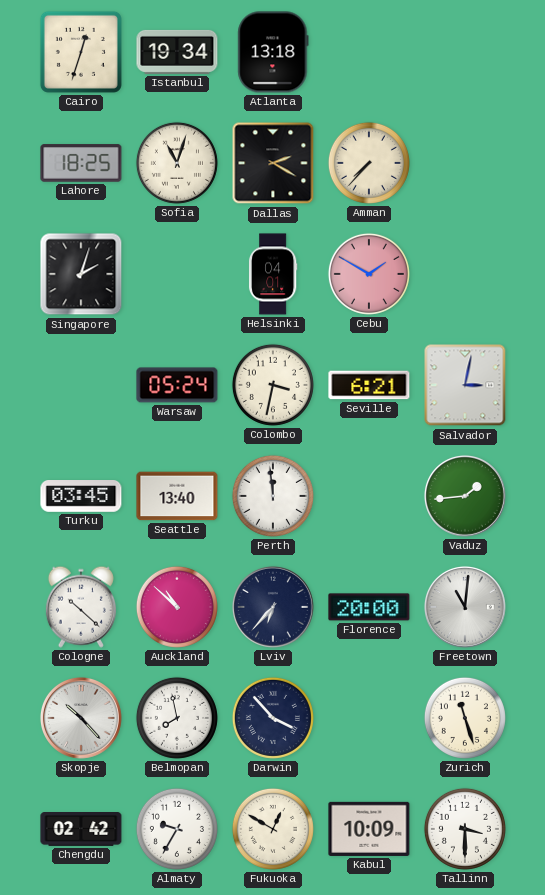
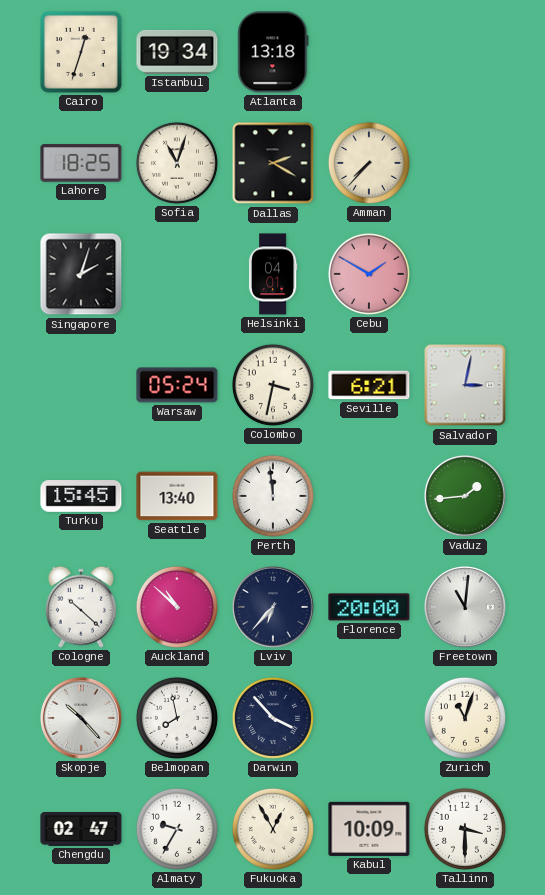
Turku: 03:45 -> 15:45 (81, 496)
Zurich: 11:27 -> 11:03 (465, 718)
Chengdu: 02:42 -> 02:47 (81, 830)
Fukuoka: 12:50 -> 12:55 (273, 829)
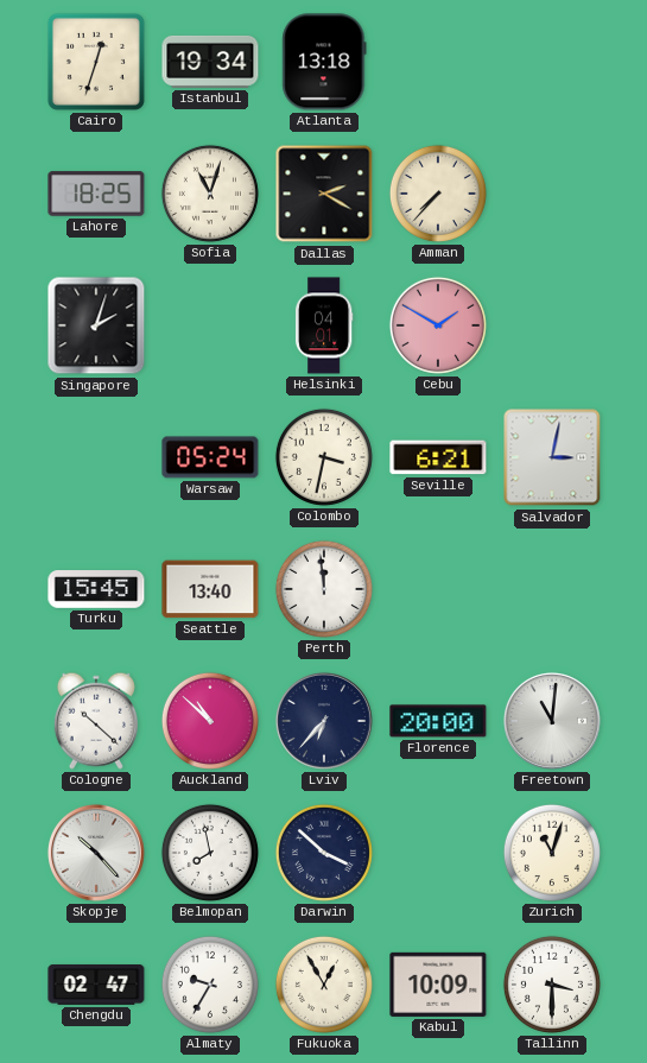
Vaduz: 1:44 -> none (465, 496)
Darwin: 3:53 -> 3:52 (324, 853)
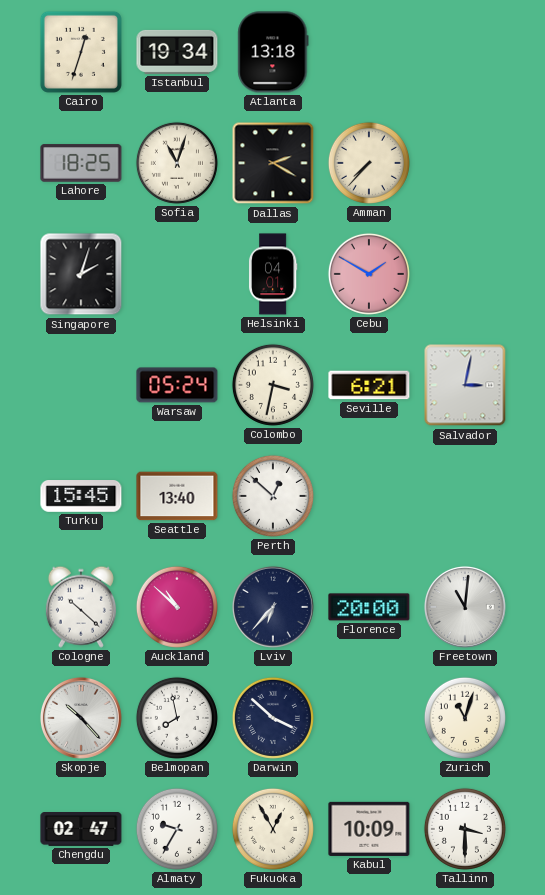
Perth: 11:59 -> 12:52 (273, 496)
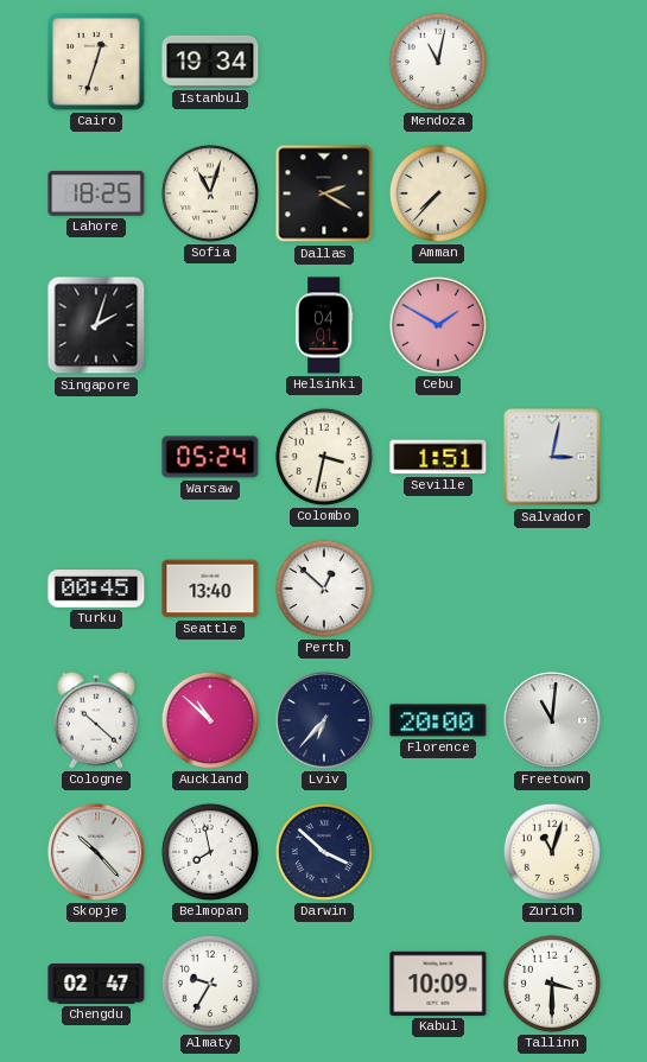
Atlanta: 13:18 -> none (273, 52)
Mendoza: none -> 11:02 (438, 62)
Seville: 6:21 -> 1:51 (438, 457)
Turku: 15:45 -> 00:45 (96, 589)
Fukuoka: 12:55 -> none (273, 829)
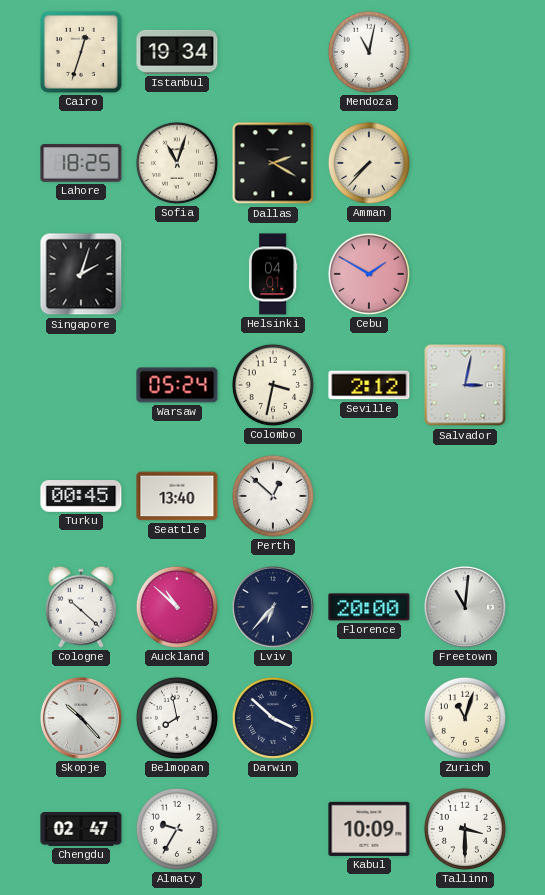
Seville: 1:51 -> 2:12 (369, 385)
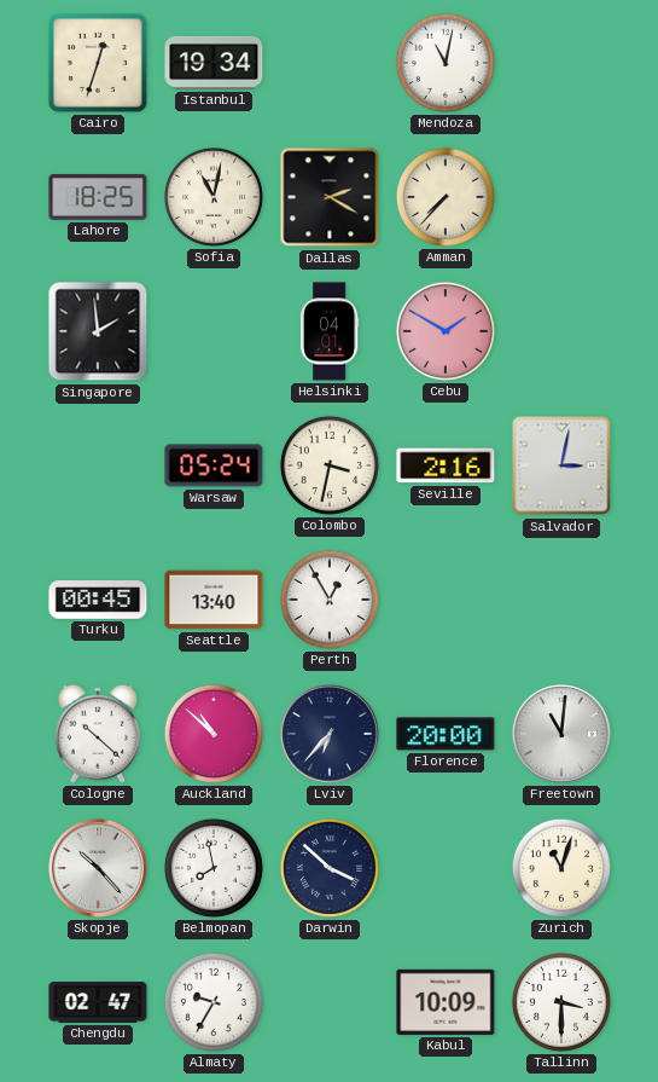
Sofia: 11:03 -> 11:02 (214, 197)
Singapore: 2:03 -> 1:59 (98, 331)
Seville: 2:12 -> 2:16 (446, 465)
Perth: 12:52 -> 12:55 (330, 600)
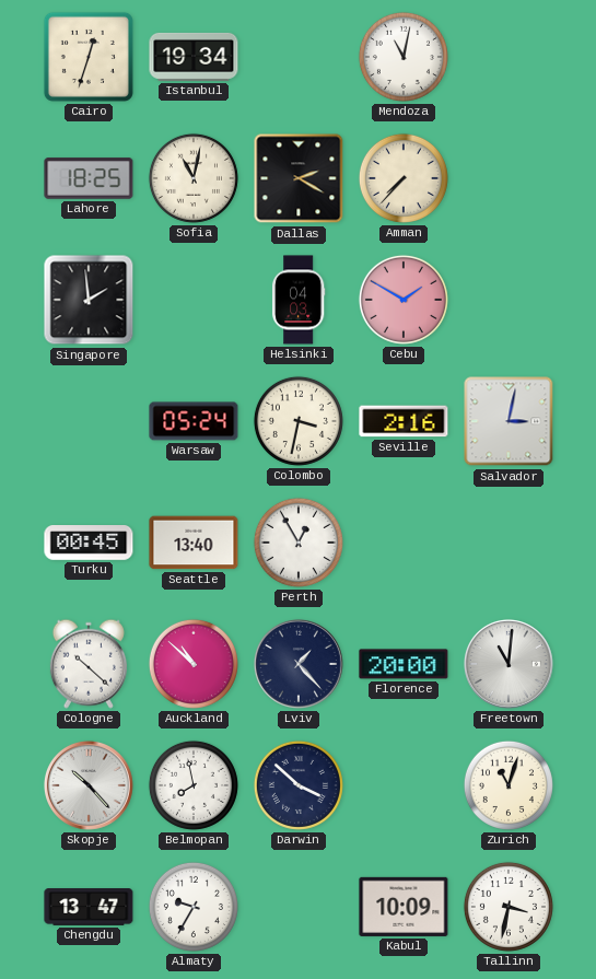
Helsinki: 04:01 -> 04:03 (299, 300)
Lviv: 6:37 -> 1:23 (299, 664)
Chengdu: 02:47 -> 13:47 (89, 908)
Tallinn: 3:30 -> 3:32 (509, 907)
